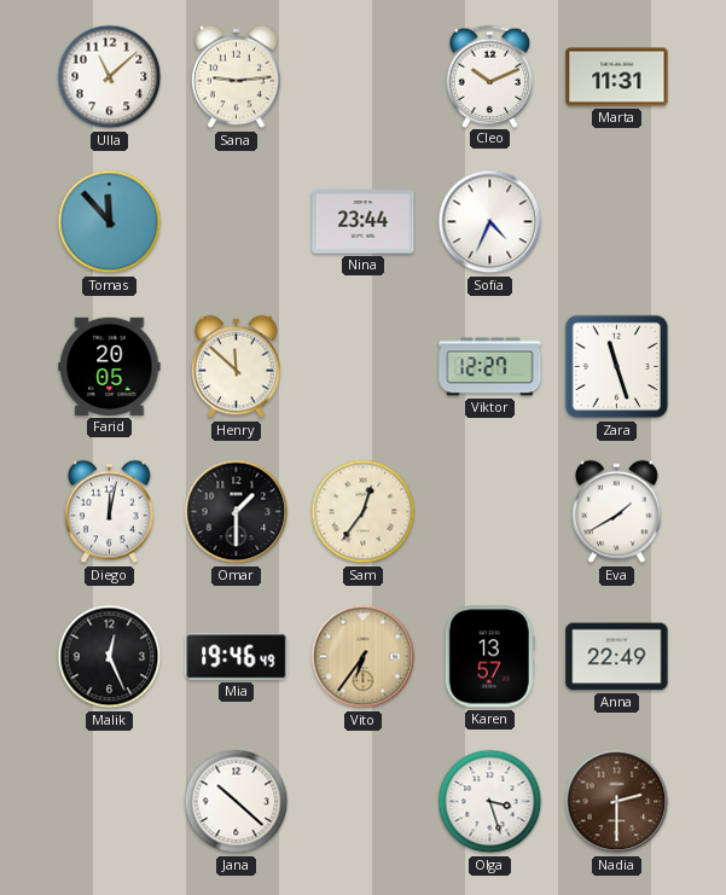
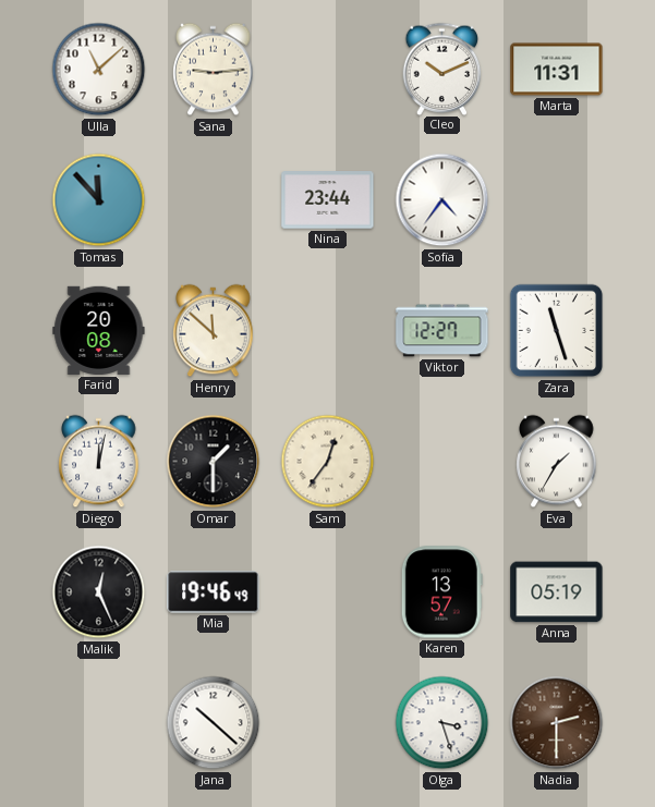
Sofia: 4:34 -> 4:36 (442, 200)
Farid: 20:05 -> 20:08 (99, 330)
Eva: 1:40 -> 1:35 (557, 462)
Vito: 6:36 -> none (364, 657)
Anna: 22:49 -> 05:19 (557, 592)
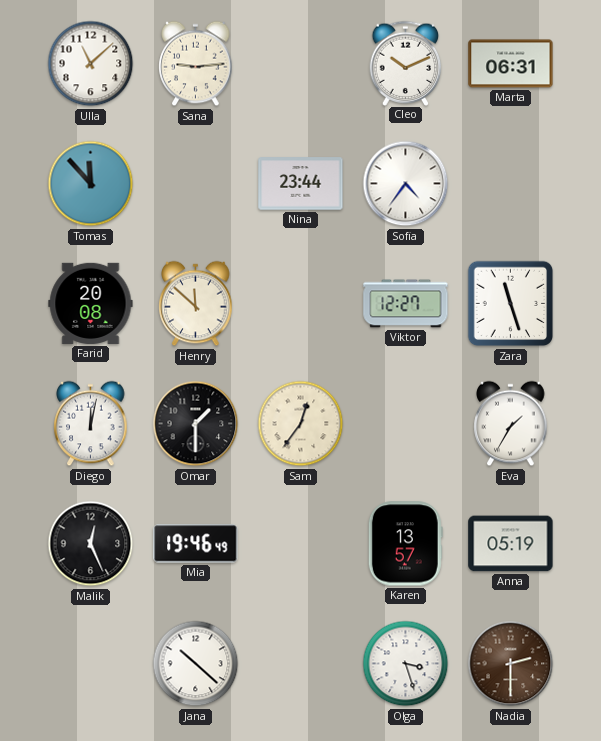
Marta: 11:31 -> 06:31 (511, 64)
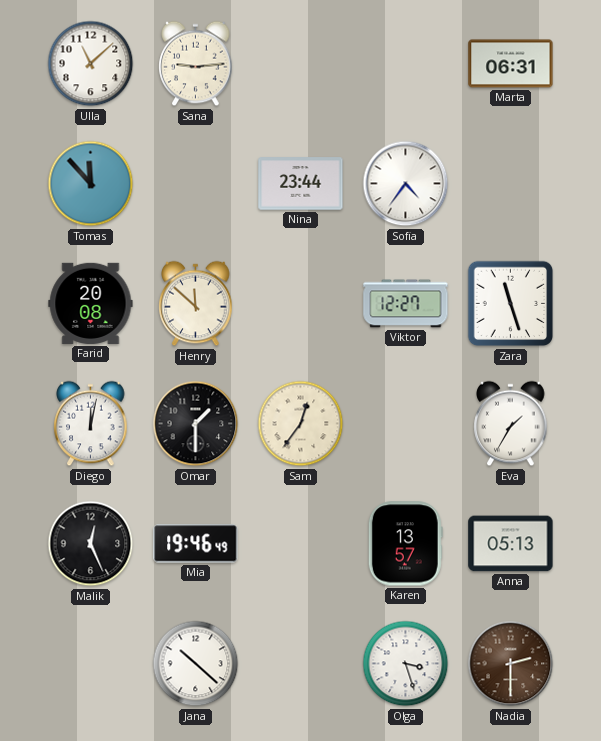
Cleo: 10:11 -> none (406, 63)
Anna: 05:19 -> 05:13 (511, 544)
